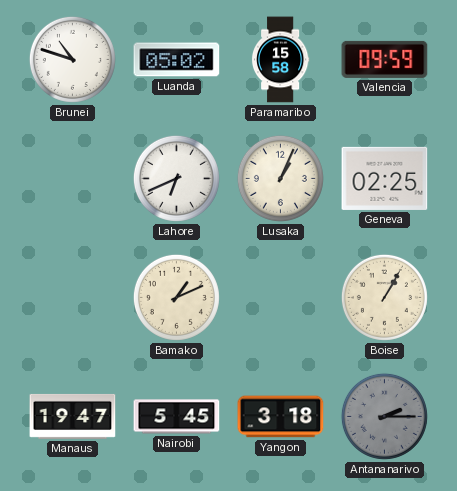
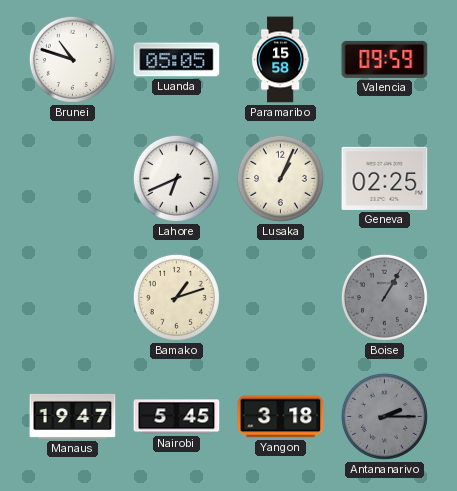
Luanda: 05:02 -> 05:05 (177, 60)
Bamako: 1:11 -> 1:12 (176, 297)
Boise dial: cream -> grey (384, 297)
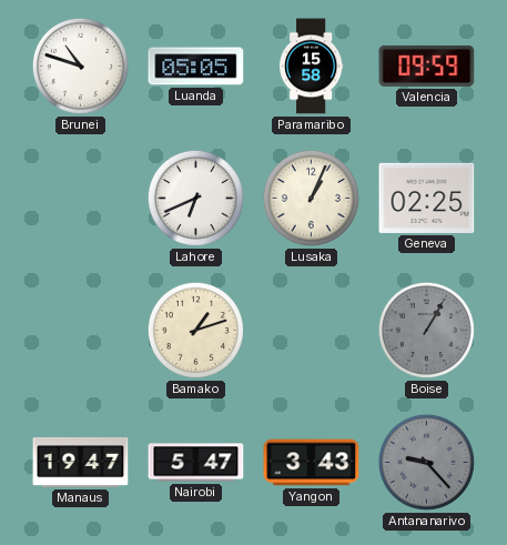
Nairobi: 5:45 -> 5:47 (196, 463)
Yangon: 3:18 -> 3:43 (312, 463)
Antananarivo: 2:15 -> 9:23 (426, 462)
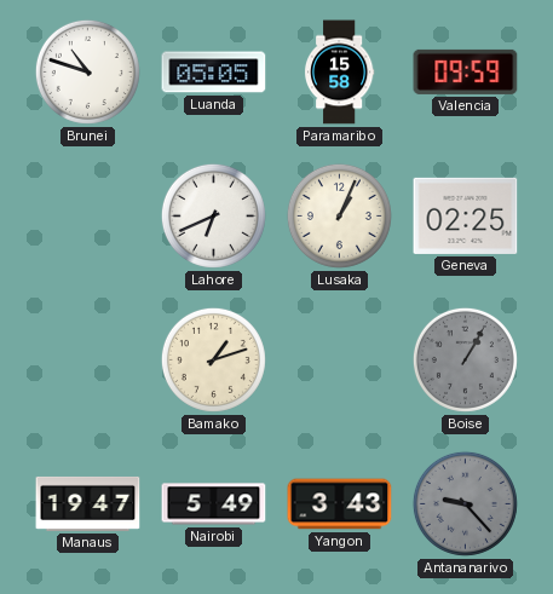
Nairobi: 5:47 -> 5:49 (214, 504)
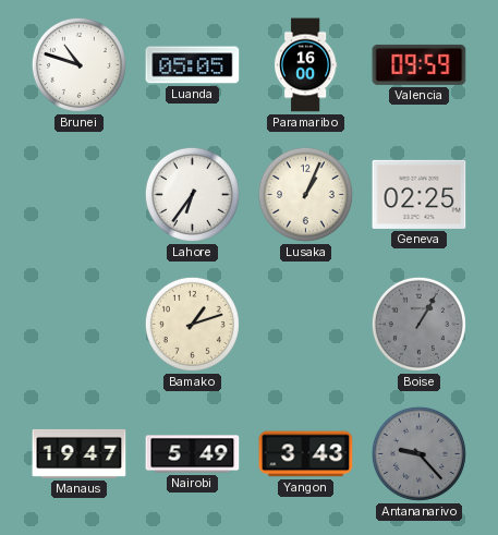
Paramaribo: 15:58 -> 16:00 (305, 65)
Lahore: 6:41 -> 6:36 (192, 194)
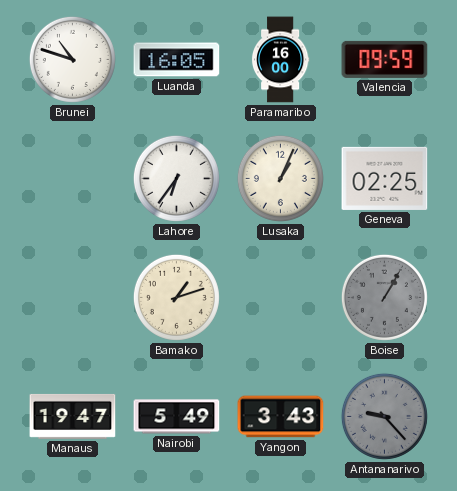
Luanda: 05:05 -> 16:05 (177, 60)
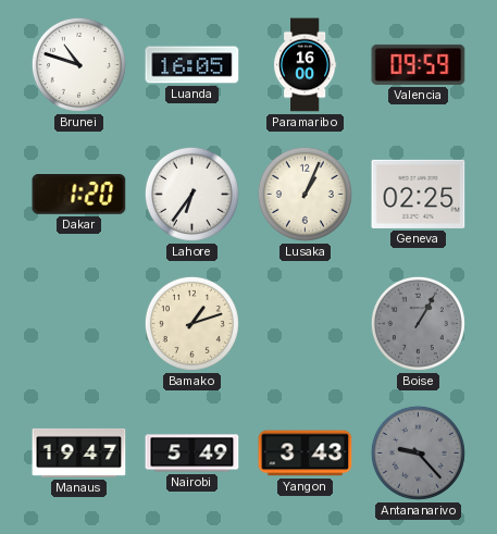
Dakar: none -> 1:20 (79, 195)
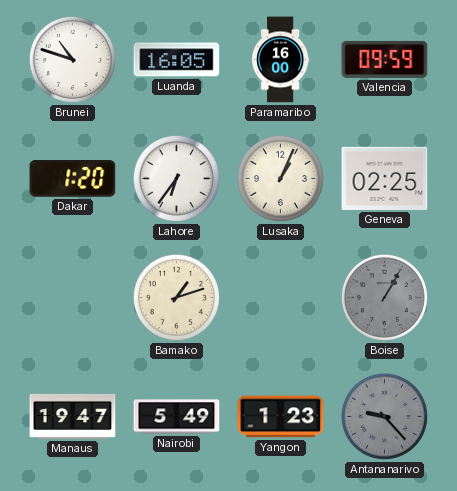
Yangon: 3:43 -> 1:23 (281, 417)
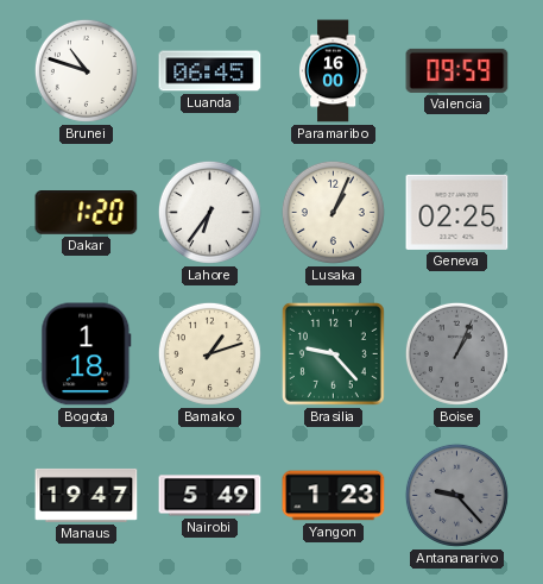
Luanda: 16:05 -> 06:45 (210, 71)
Bogota: none -> 1:18 (87, 354)
Brasilia: none -> 9:23 (333, 353)
Boise: 1:05 -> 1:04 (456, 353)
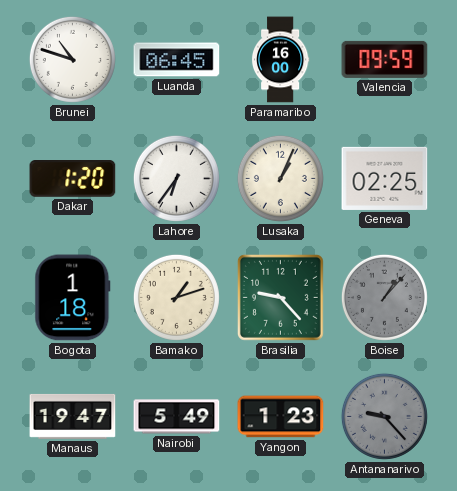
Boise: 1:04 -> 1:07 (384, 297)
